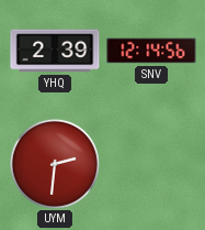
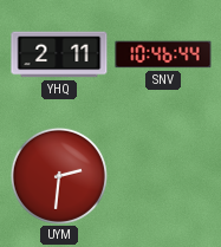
YHQ: 2:39 -> 2:11 (59, 54)
SNV: 12:14 -> 10:46 (163, 54)
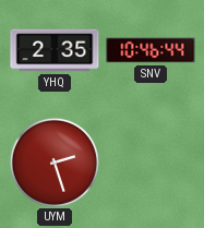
YHQ: 2:11 -> 2:35 (55, 50)
UYM: 2:31 -> 2:27 (55, 163)
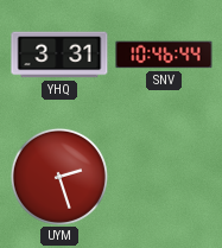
YHQ: 2:35 -> 3:31 (59, 55)
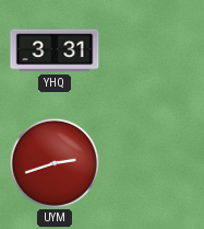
SNV: 10:46 -> none (164, 55)
UYM: 2:27 -> 2:42 (55, 163)
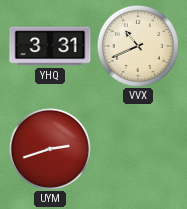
VVX: none -> 10:41 (138, 46)
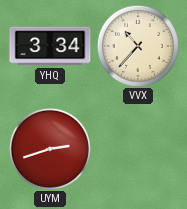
YHQ: 3:31 -> 3:34 (50, 46)
VVX: 10:41 -> 10:37 (138, 46)
